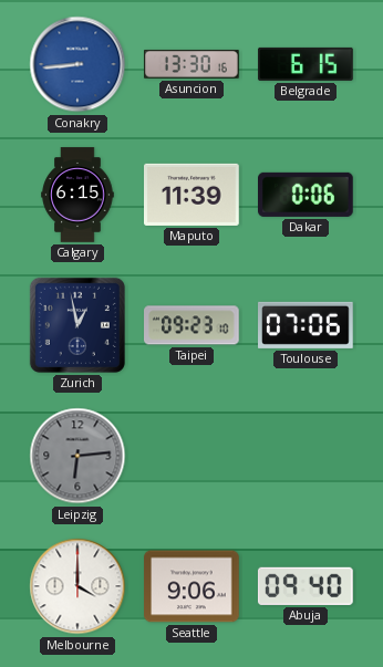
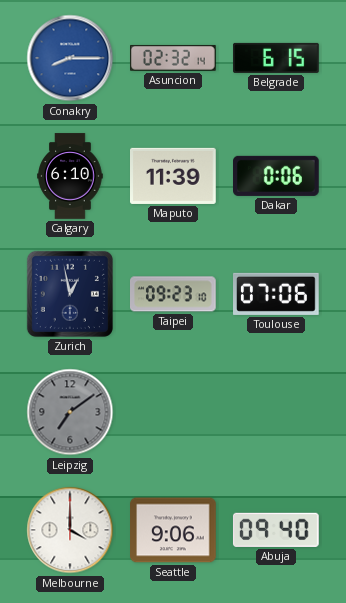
Conakry: 8:44 -> 8:15 (70, 58)
Asuncion: 13:30 -> 02:32 (174, 58)
Calgary: 6:15 -> 6:10 (70, 176)
Leipzig: 6:14 -> 7:09 (70, 412)
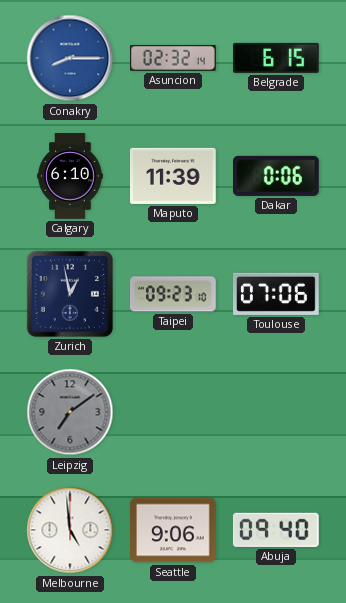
Melbourne: 4:00 -> 4:59 (70, 530)
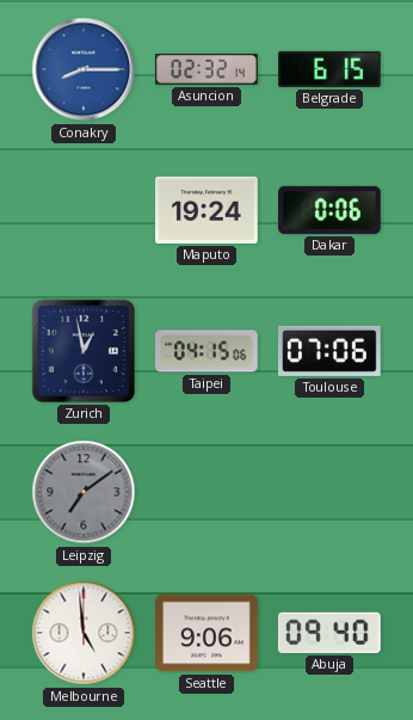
Calgary: 6:10 -> none (70, 176)
Maputo: 11:39 -> 19:24 (207, 210)
Taipei: 09:23 -> 04:15 (208, 351)
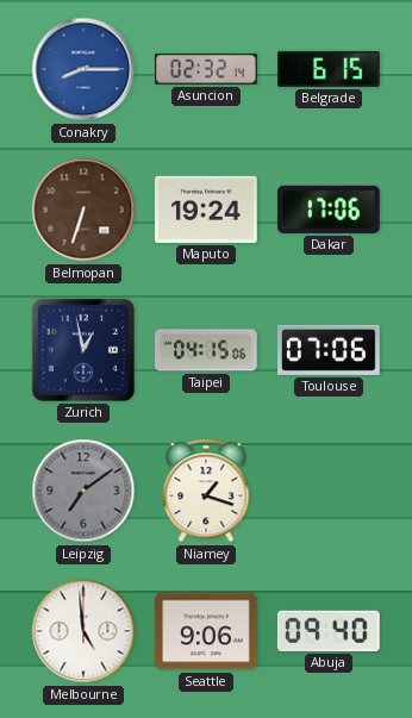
Belmopan: none -> 6:33 (83, 210)
Dakar: 0:06 -> 17:06 (330, 210)
Niamey: none -> 1:18 (206, 491)
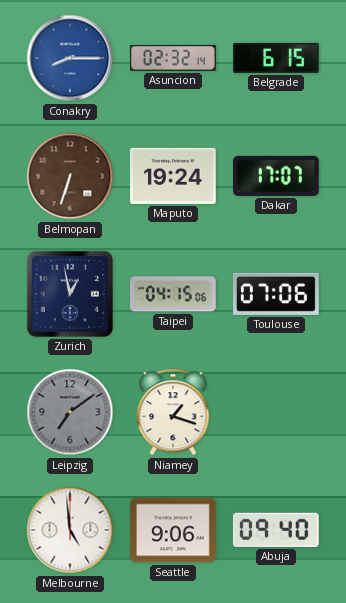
Dakar: 17:06 -> 17:07 (277, 176)
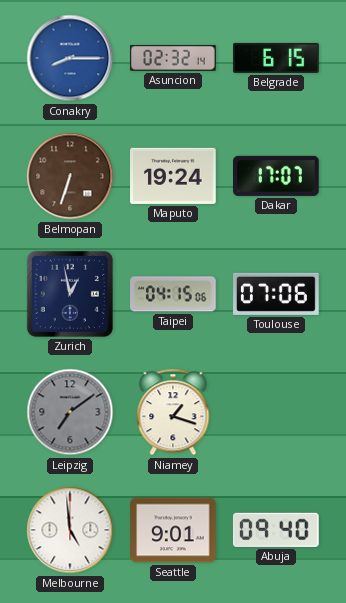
Seattle: 9:06 -> 9:01 (173, 530)
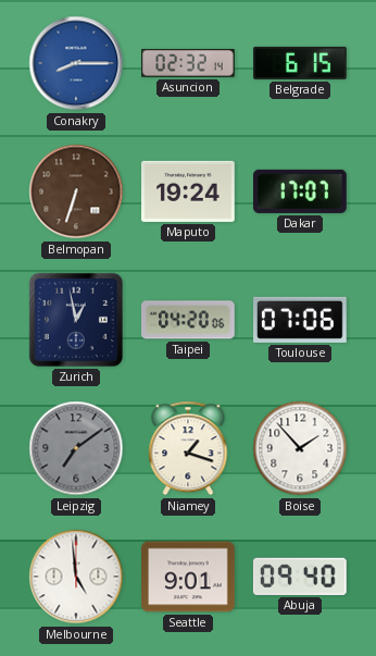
Taipei: 04:15 -> 04:20 (189, 320)
Boise: none -> 1:53 (300, 448)
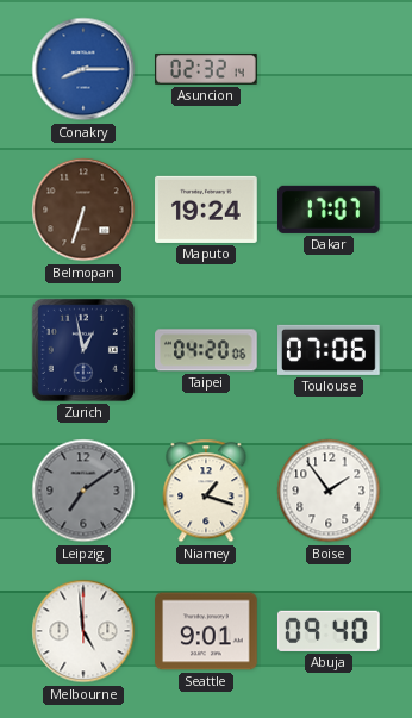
Belgrade: 6:15 -> none (300, 63)
Boise: 1:53 -> 1:54 (329, 491)
